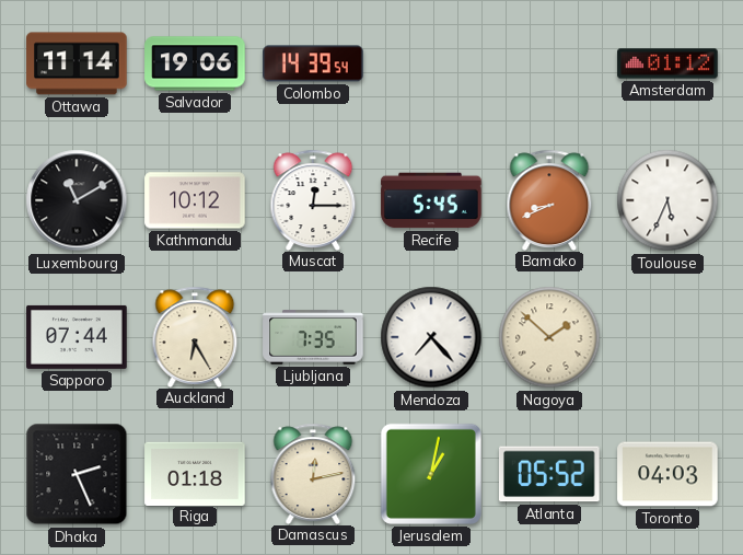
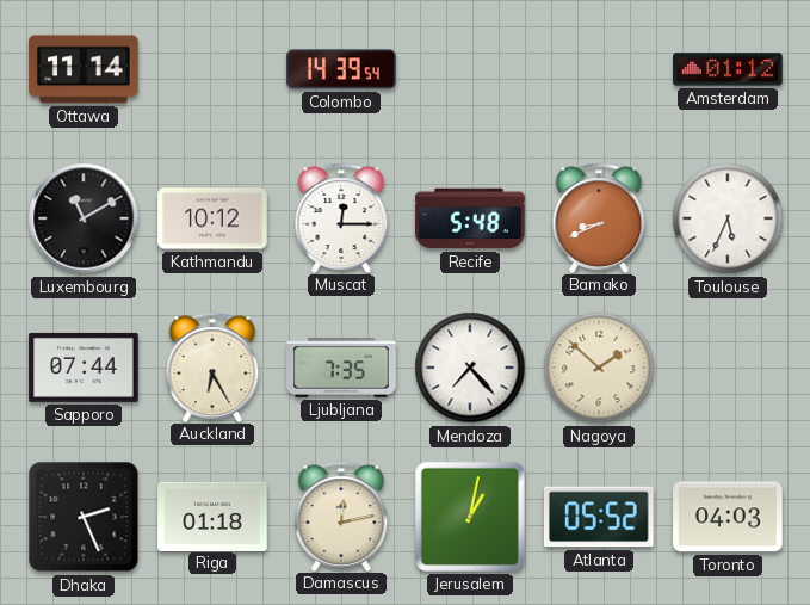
Salvador: 19:06 -> none (195, 63)
Recife: 5:45 -> 5:48 (470, 218)
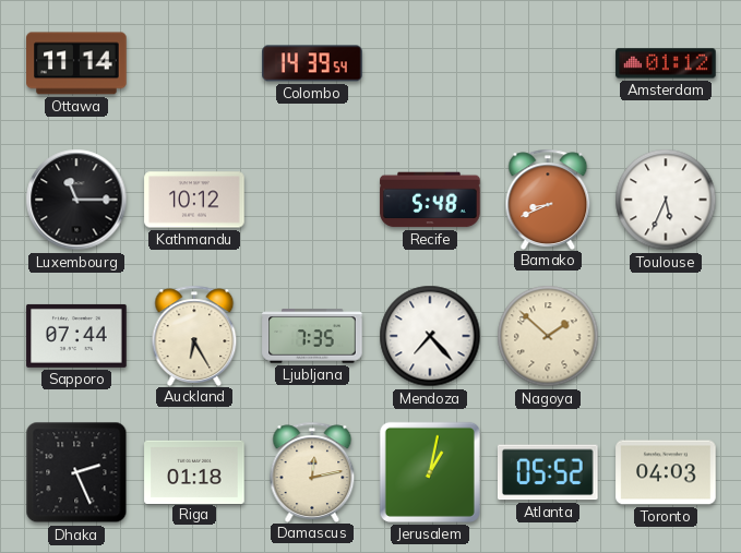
Luxembourg: 11:10 -> 11:15 (76, 200)
Muscat: 12:15 -> none (341, 217)
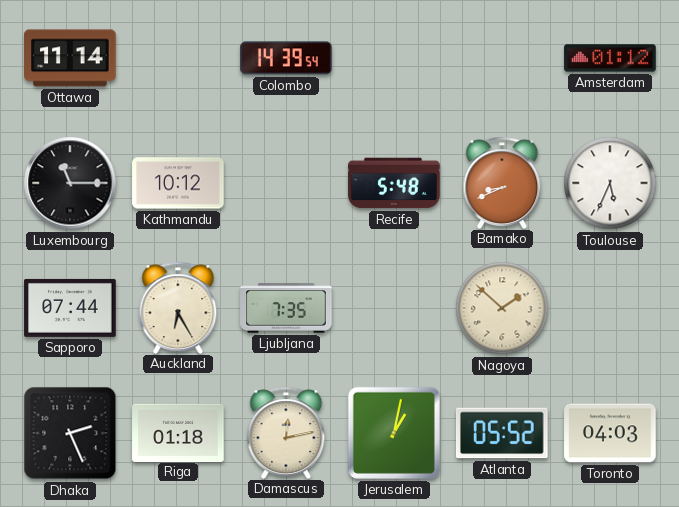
Mendoza: 7:23 -> none (430, 336)
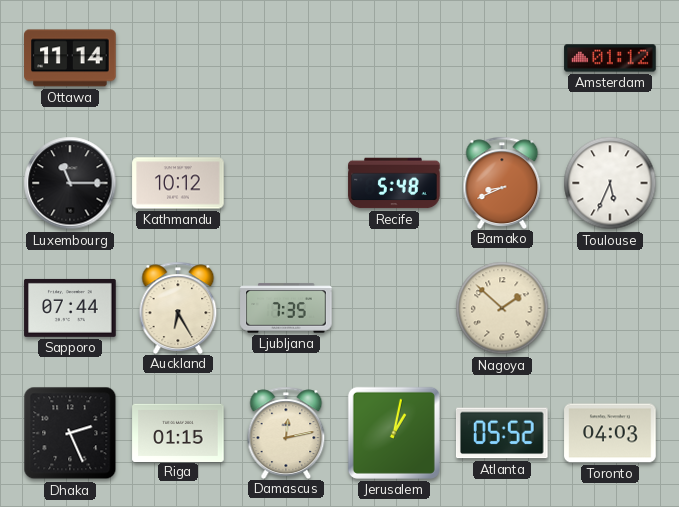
Colombo: 14:39 -> none (286, 58)
Riga: 01:18 -> 01:15 (178, 432)
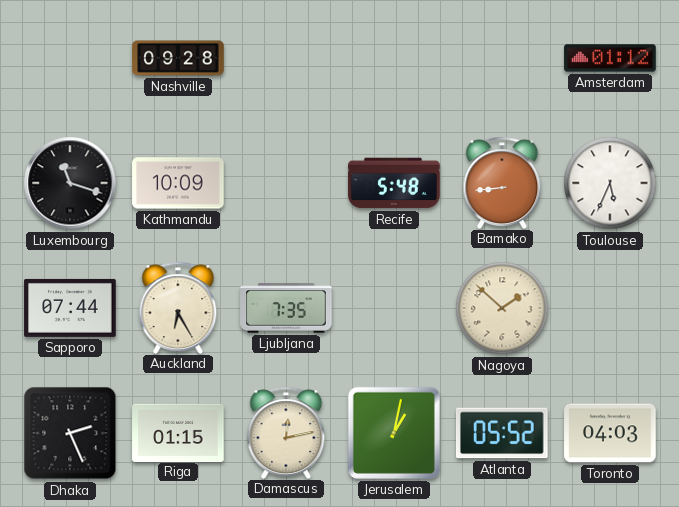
Ottawa: 11:14 -> none (70, 58)
Nashville: none -> 09:28 (178, 58)
Luxembourg: 11:15 -> 11:18 (70, 183)
Kathmandu: 10:12 -> 10:09 (178, 183)
Bamako: 8:41 -> 8:44 (502, 182)
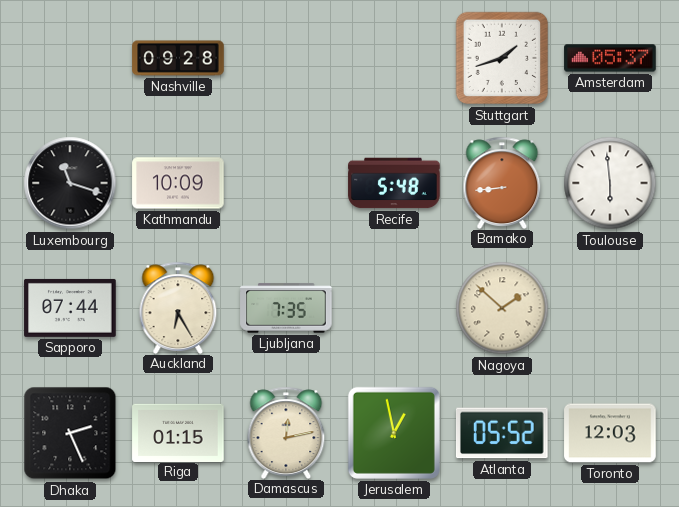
Stuttgart: none -> 1:42 (502, 58)
Amsterdam: 01:12 -> 05:37 (610, 58)
Toulouse: 5:34 -> 5:59 (610, 183)
Jerusalem: 1:02 -> 12:58 (394, 433)
Toronto: 04:03 -> 12:03 (610, 433)
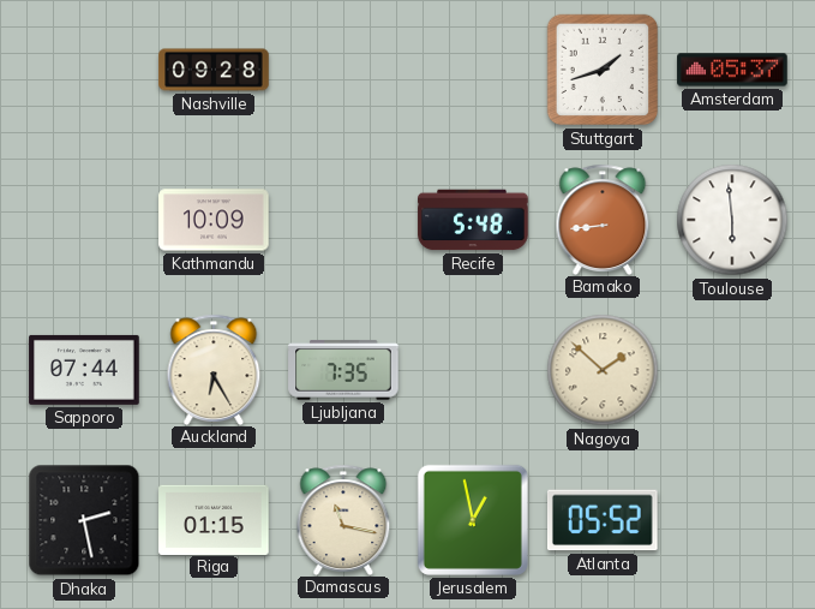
Luxembourg: 11:18 -> none (70, 183)
Dhaka: 2:26 -> 2:28 (84, 520)
Damascus: 12:13 -> 11:17 (343, 519)
Toronto: 12:03 -> none (610, 433)
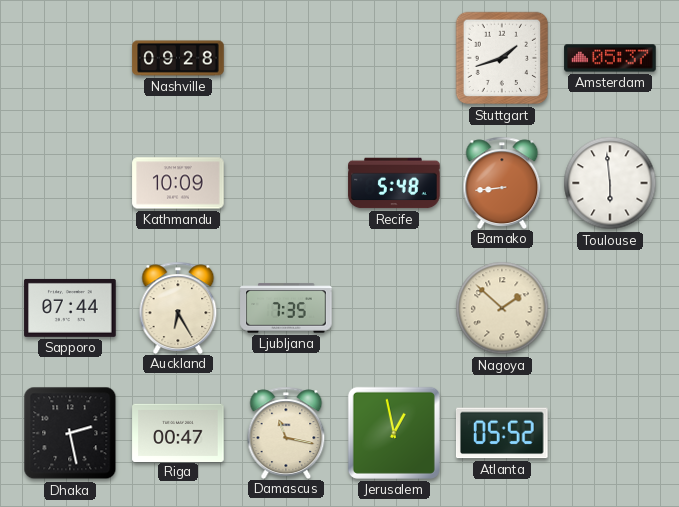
Riga: 01:15 -> 00:47 (178, 432)
